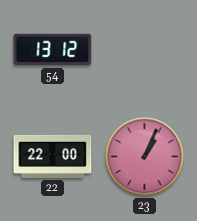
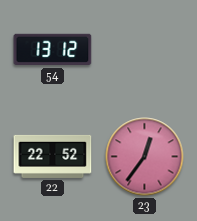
22: 22:00 -> 22:52 (53, 156)
23: 1:04 -> 12:36 (145, 157)
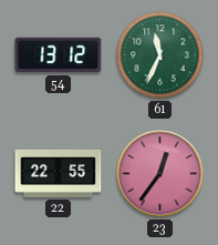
61: none -> 11:34 (160, 55)
22: 22:52 -> 22:55 (59, 173)
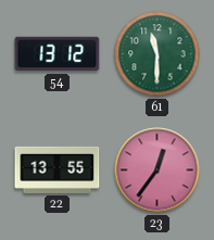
61: 11:34 -> 11:30 (158, 54)
22: 22:55 -> 13:55 (58, 169)
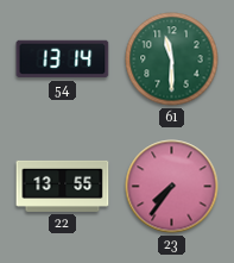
54: 13:12 -> 13:14 (63, 60)
23: 12:36 -> 7:36 (172, 187)
